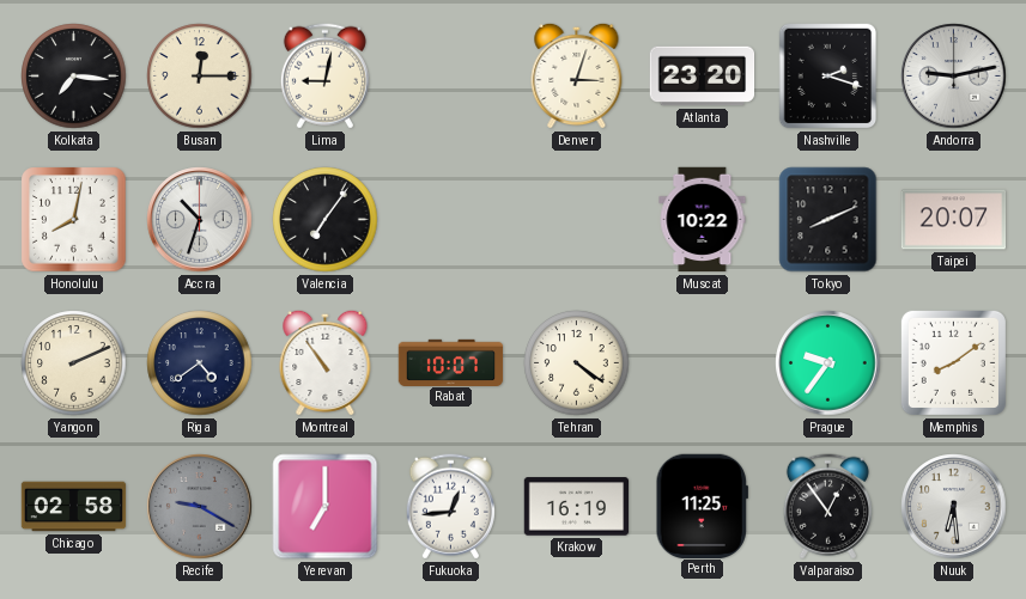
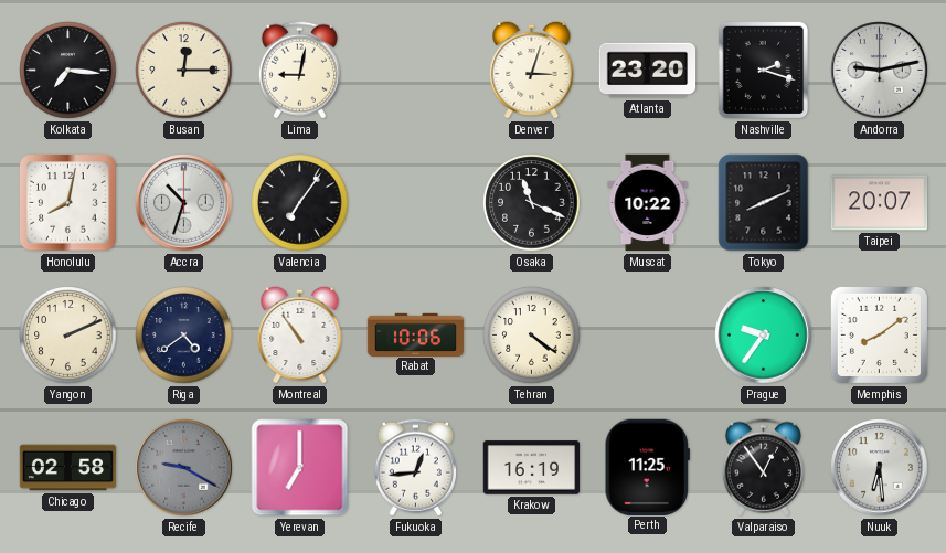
Osaka: none -> 11:19 (532, 203)
Rabat: 10:07 -> 10:06 (416, 334)
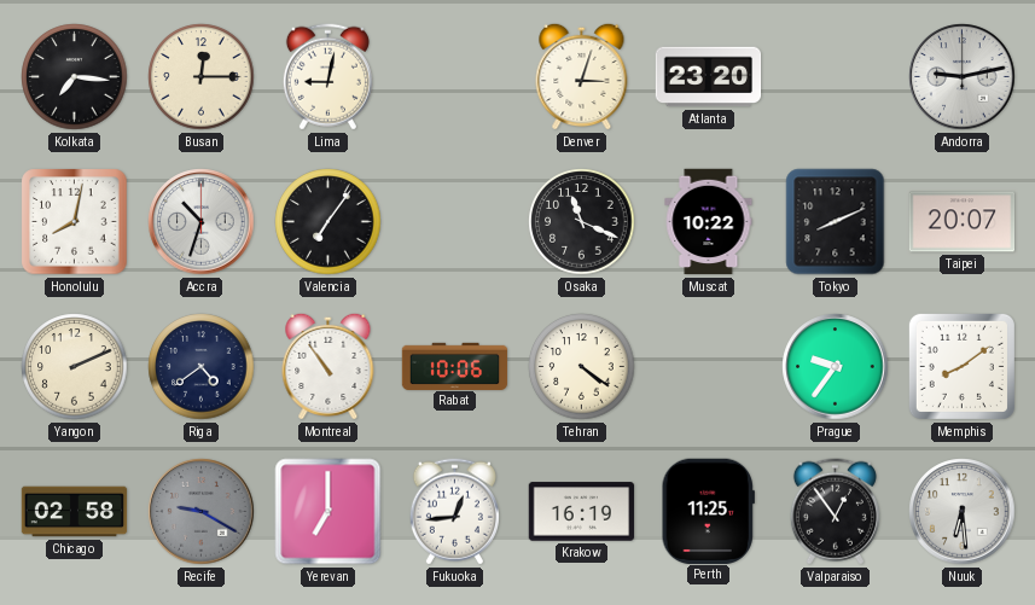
Nashville: 2:18 -> none (764, 71)
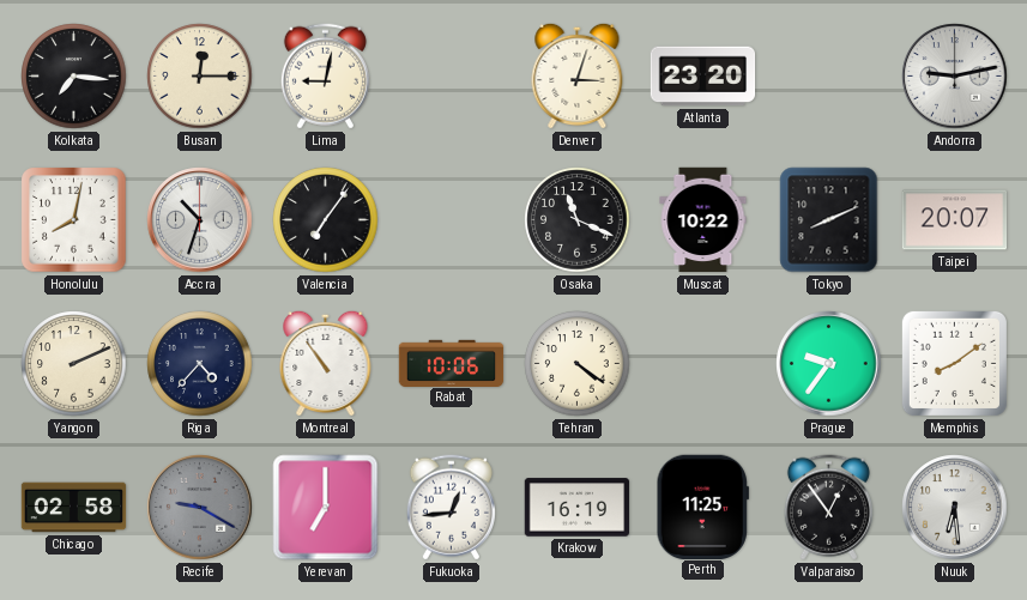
Riga: 4:39 -> 4:37 (200, 364)
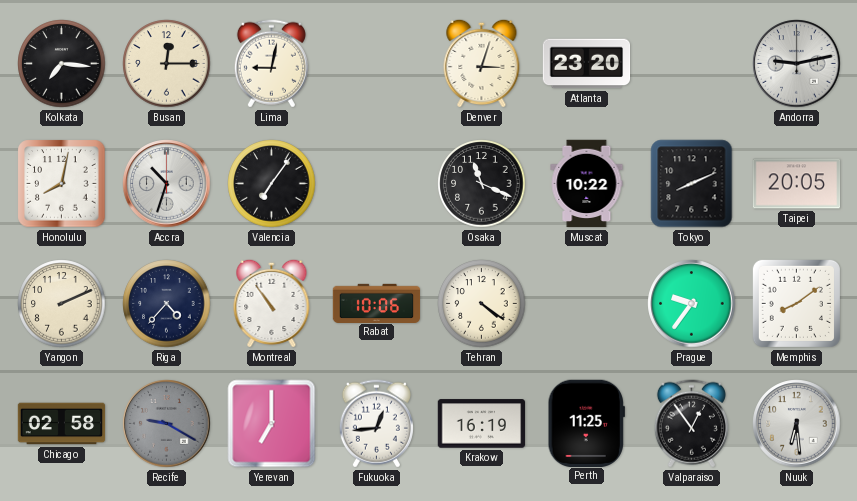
Taipei: 20:07 -> 20:05 (797, 184)
